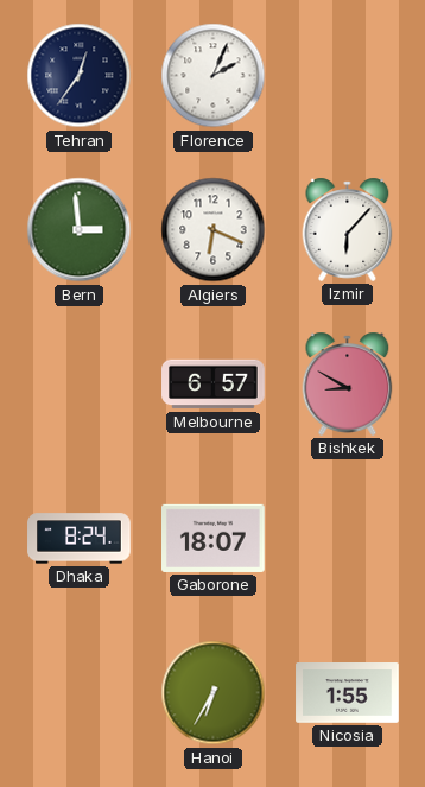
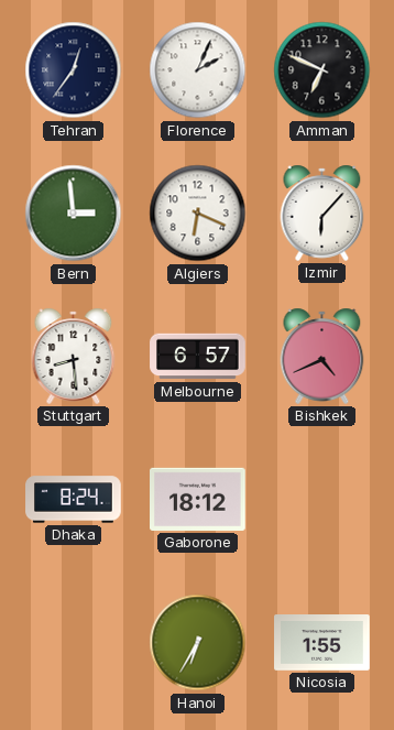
Amman: none -> 6:49 (322, 70)
Stuttgart: none -> 8:29 (74, 356)
Bishkek: 8:50 -> 4:41 (322, 356)
Gaborone: 18:07 -> 18:12 (198, 499)
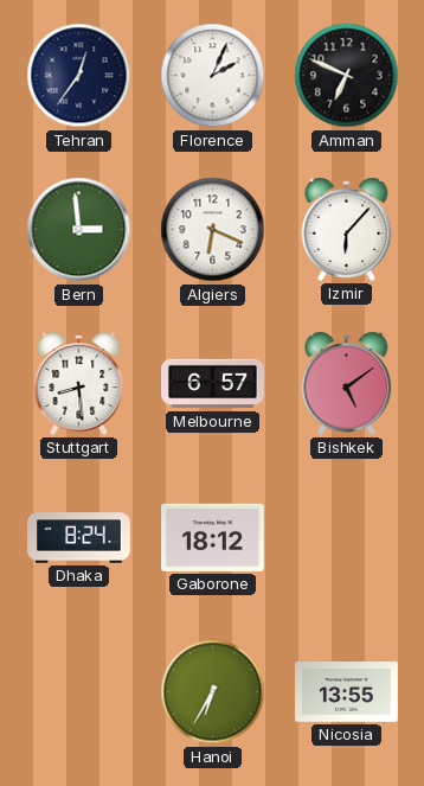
Bishkek: 4:41 -> 5:09 (347, 383)
Nicosia: 1:55 -> 13:55 (347, 692)
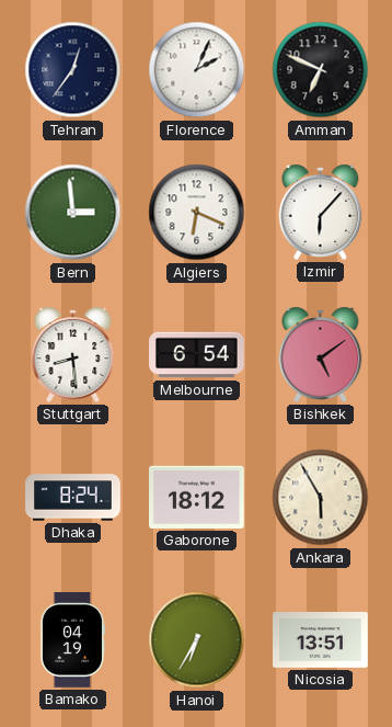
Melbourne: 6:57 -> 6:54 (197, 355)
Ankara: none -> 5:55 (321, 498)
Bamako: none -> 04:19 (72, 640)
Nicosia: 13:55 -> 13:51 (321, 640)
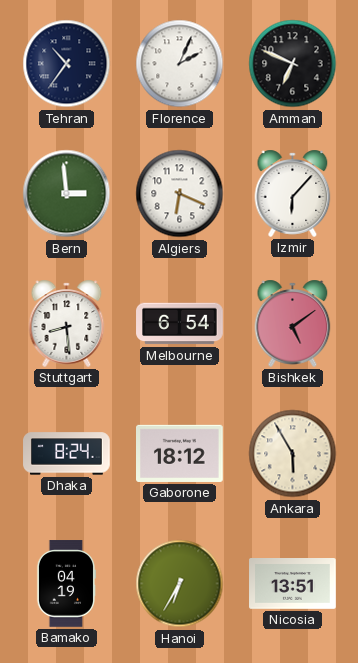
Tehran: 12:36 -> 10:36 (67, 64)
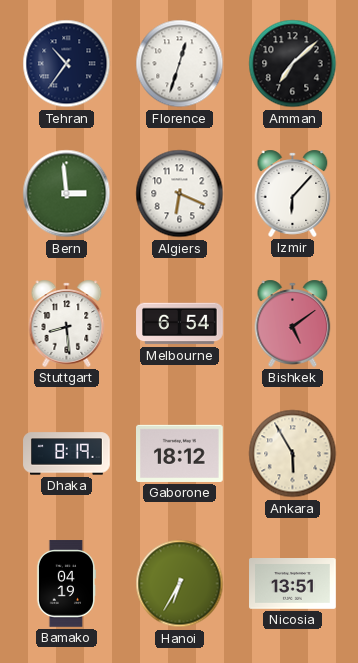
Florence: 2:04 -> 12:33 (180, 64)
Amman: 6:49 -> 7:08 (293, 64)
Dhaka: 8:24 -> 8:19 (67, 454)
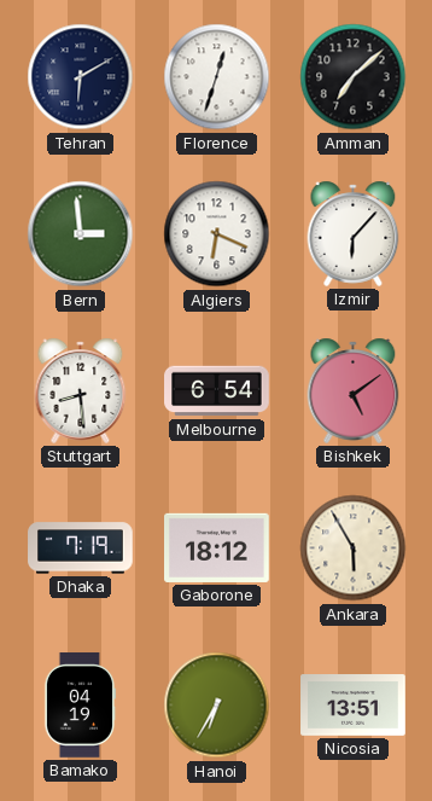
Tehran: 10:36 -> 6:10 (81, 77)
Dhaka: 8:19 -> 7:19 (81, 548)
